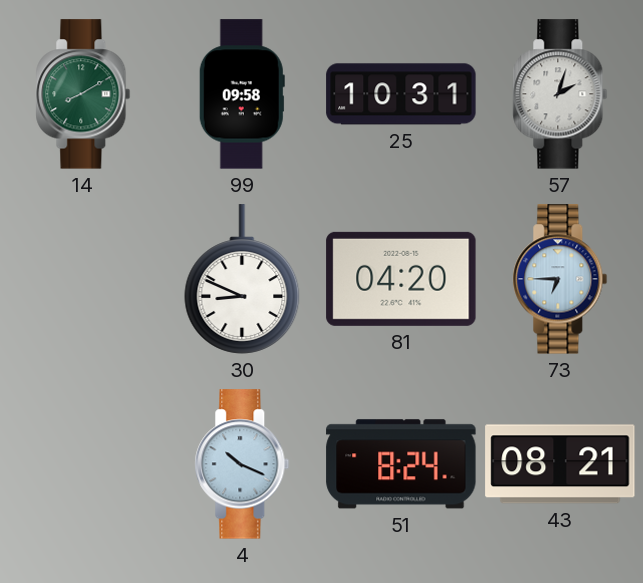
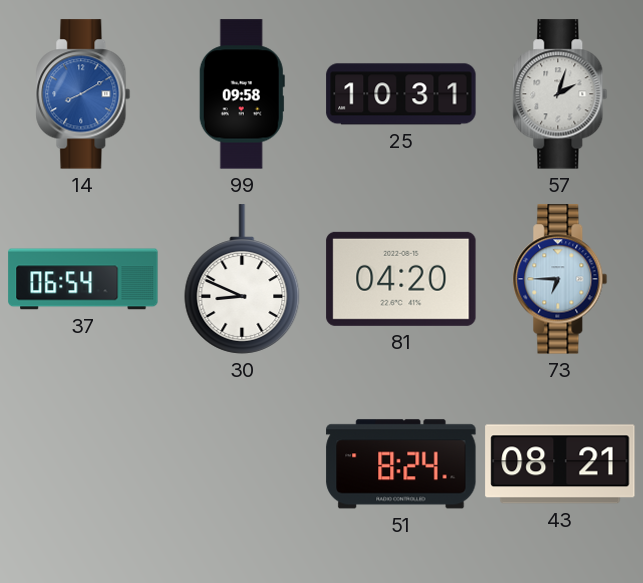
14 dial: green -> blue (83, 94)
37: none -> 06:54 (83, 279)
4: 10:19 -> none (242, 464)
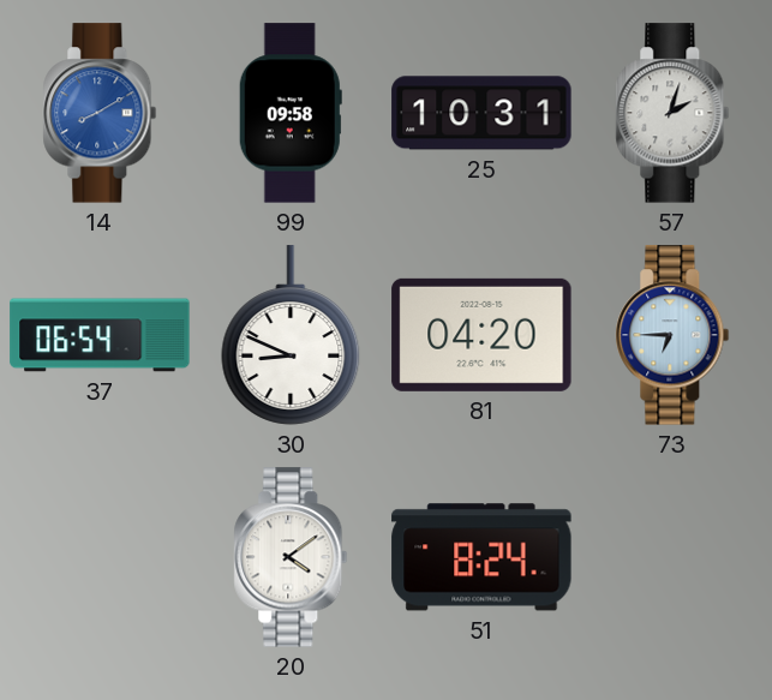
20: none -> 4:09 (291, 557)
43: 08:21 -> none (560, 464)
